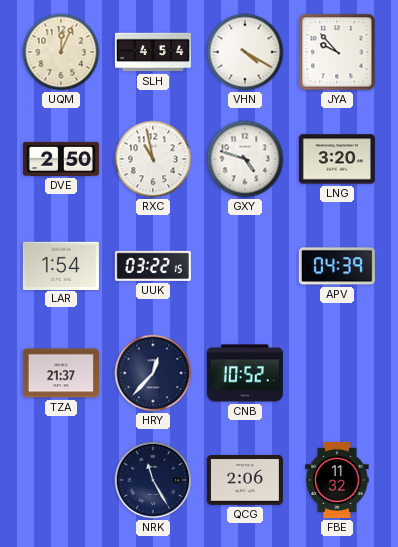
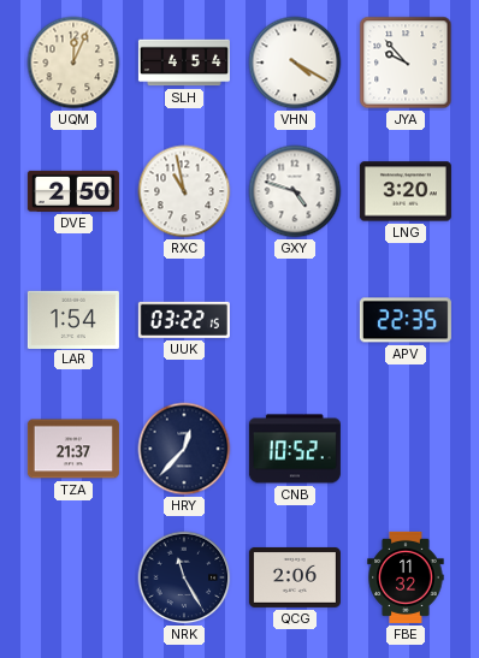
APV: 04:39 -> 22:35 (406, 320)
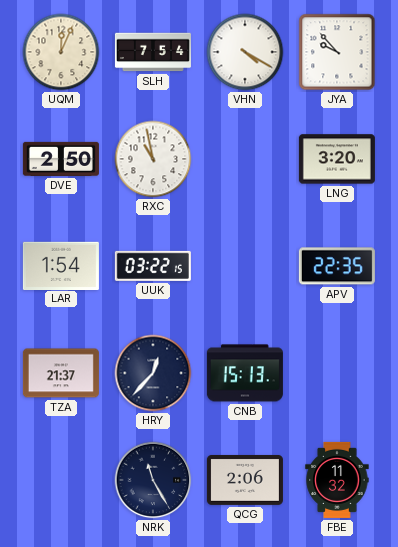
SLH: 4:54 -> 7:54 (153, 52)
GXY: 4:48 -> none (295, 191)
CNB: 10:52 -> 15:13 (245, 373)
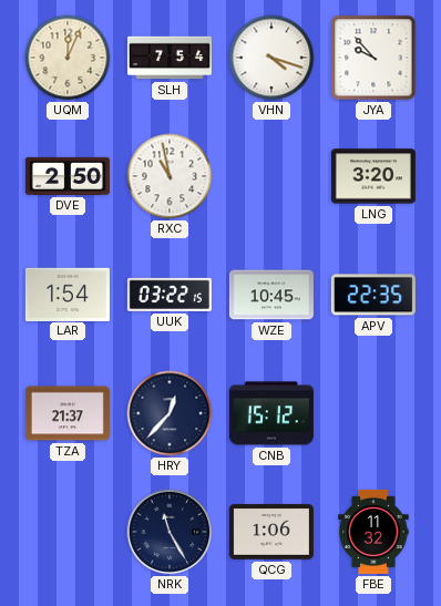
VHN: 4:20 -> 4:18 (271, 58)
WZE: none -> 10:45 (271, 295)
CNB: 15:13 -> 15:12 (271, 413)
QCG: 2:06 -> 1:06 (271, 532)
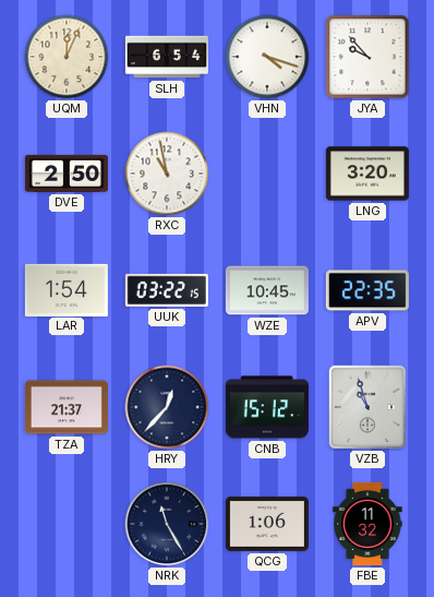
SLH: 7:54 -> 6:54 (167, 57)
VZB: none -> 10:57 (367, 407)
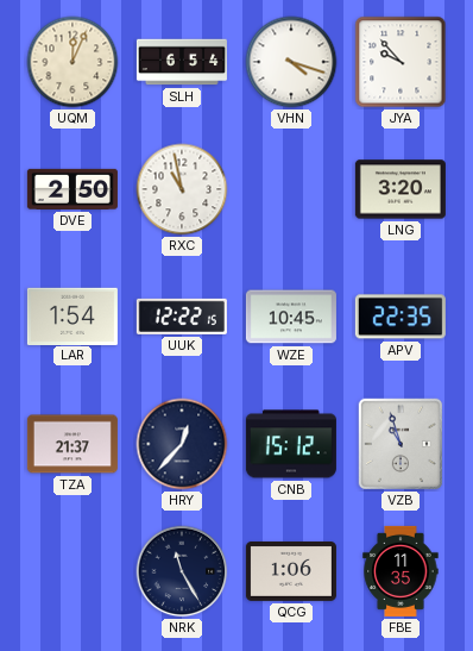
UUK: 03:22 -> 12:22 (182, 317)
FBE: 11:32 -> 11:35 (401, 571)
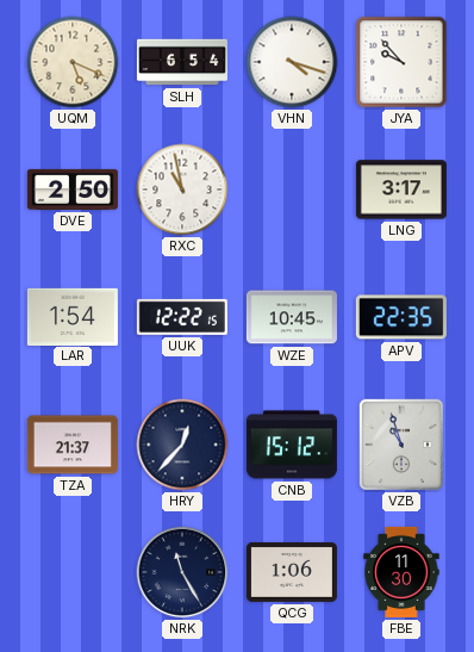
UQM: 12:04 -> 5:19 (73, 62)
LNG: 3:20 -> 3:17 (401, 190)
FBE: 11:35 -> 11:30 (401, 572)
